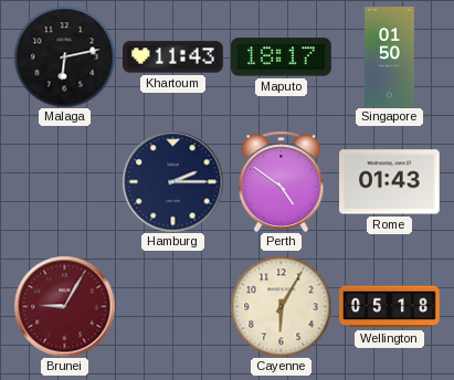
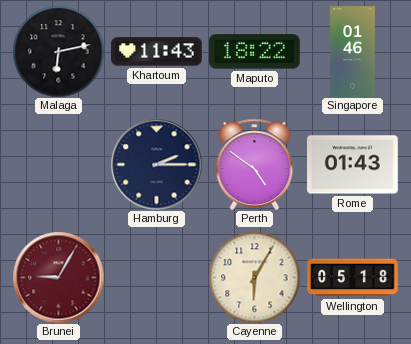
Maputo: 18:17 -> 18:22 (255, 52)
Singapore: 01:50 -> 01:46 (353, 52)
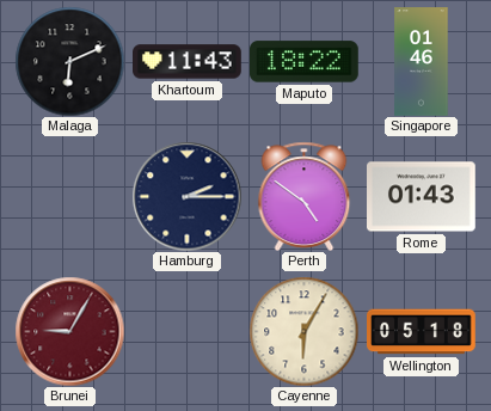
Malaga: 6:13 -> 6:11 (69, 61)
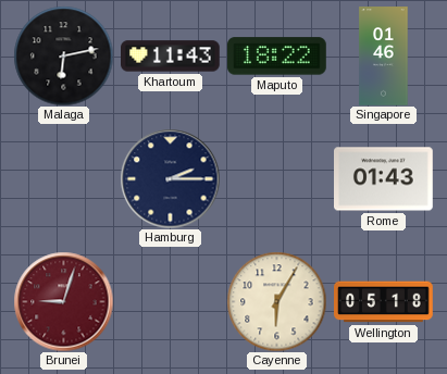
Malaga: 6:11 -> 6:13 (63, 55)
Perth: 4:51 -> none (305, 196)
Brunei: 9:05 -> 9:03 (63, 301)
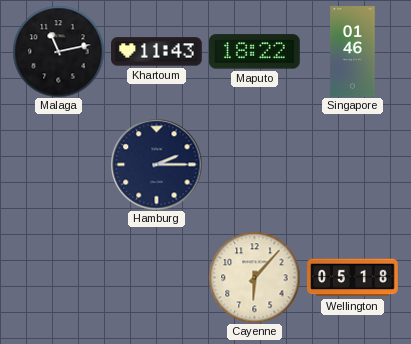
Malaga: 6:13 -> 11:13 (58, 51)
Rome: 01:43 -> none (384, 179)
Brunei: 9:03 -> none (63, 301)
Cayenne: 6:05 -> 6:07 (254, 277)
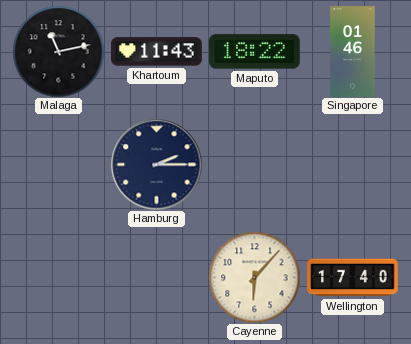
Wellington: 05:18 -> 17:40 (353, 278)
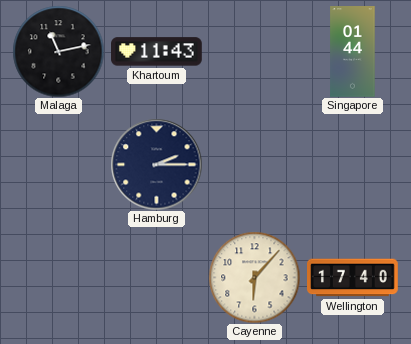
Maputo: 18:22 -> none (255, 52)
Singapore: 01:46 -> 01:44 (353, 52)
